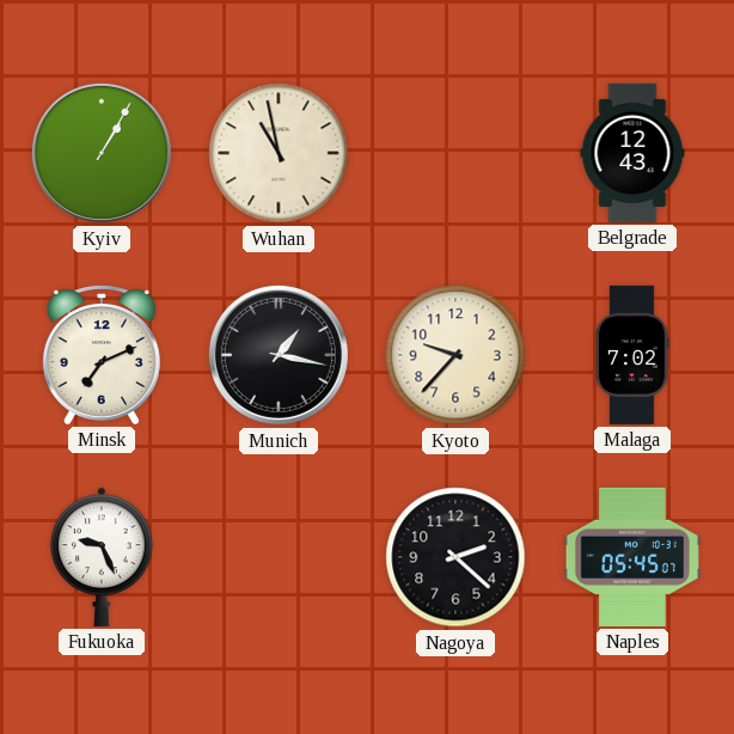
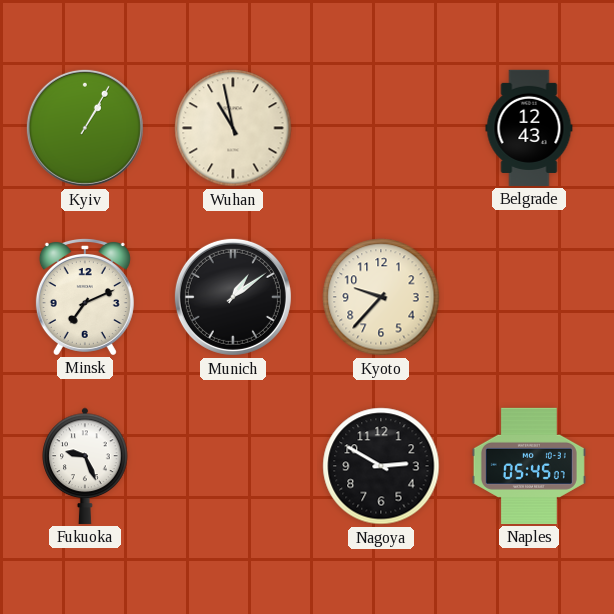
Munich: 1:17 -> 1:09 (233, 297)
Malaga: 7:02 -> none (632, 355)
Nagoya: 2:22 -> 2:50 (381, 466)
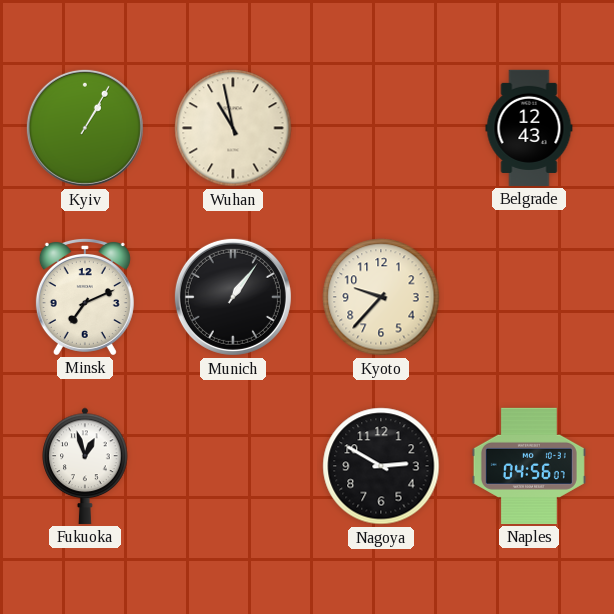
Munich: 1:09 -> 1:06 (233, 297)
Fukuoka: 9:26 -> 12:57 (85, 466)
Naples: 05:45 -> 04:56 (529, 466)
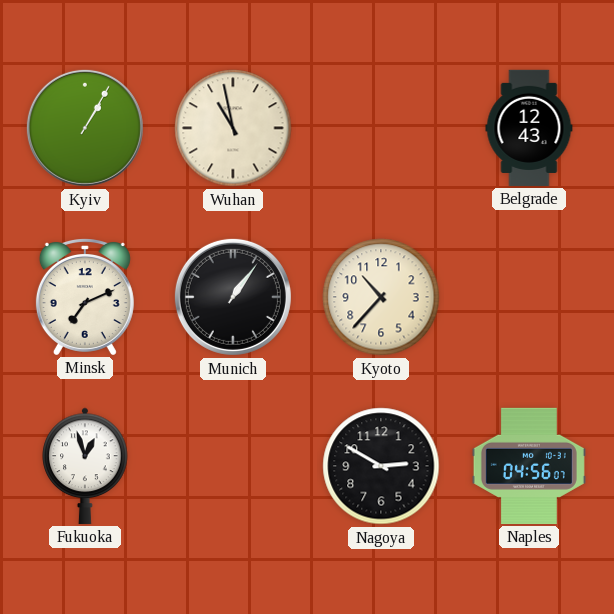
Kyoto: 9:37 -> 10:37 (381, 297)
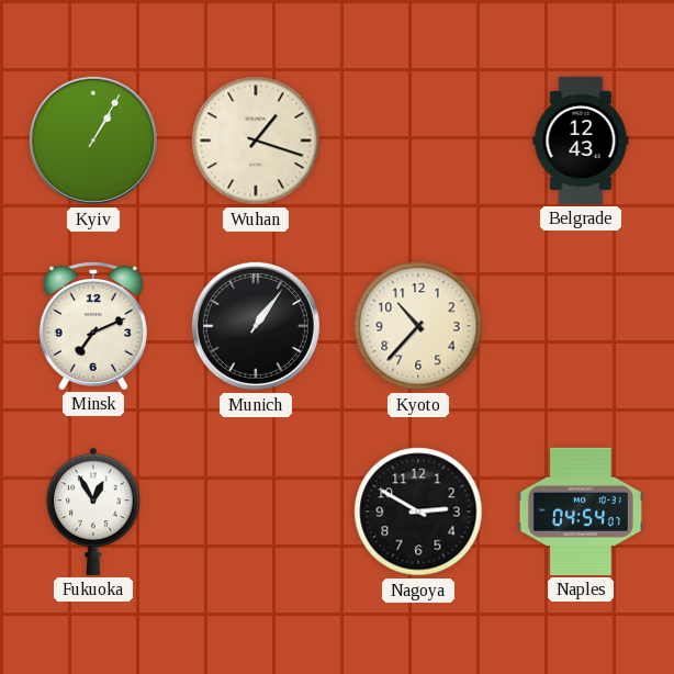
Wuhan: 10:58 -> 1:18 (256, 141)
Fukuoka: 12:57 -> 12:55 (93, 512)
Naples: 04:56 -> 04:54 (581, 512)
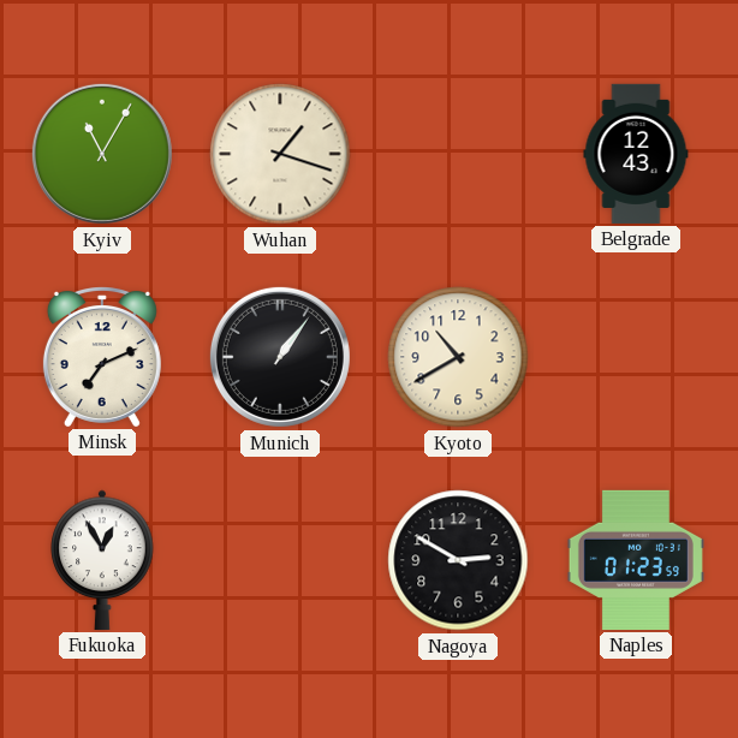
Kyiv: 1:05 -> 11:05 (102, 154)
Kyoto: 10:37 -> 10:40 (458, 357)
Naples: 04:54 -> 01:23 (636, 560)
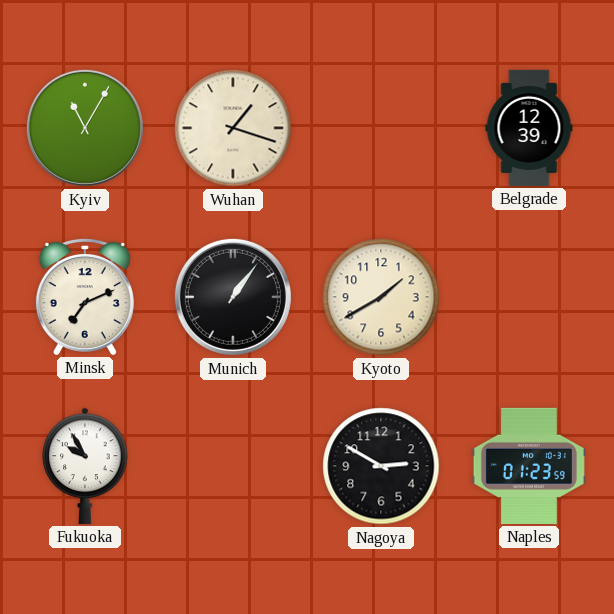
Belgrade: 12:43 -> 12:39 (529, 128)
Kyoto: 10:40 -> 1:40 (381, 297)
Fukuoka: 12:55 -> 9:55 (85, 466)
